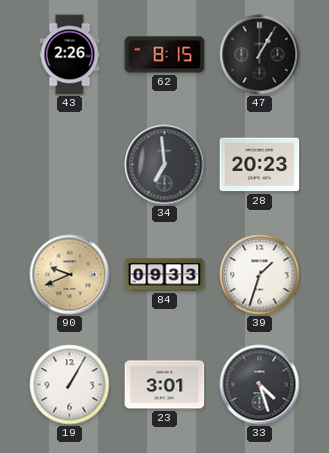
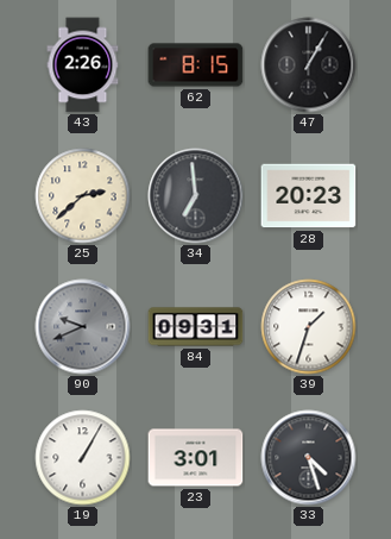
25: none -> 2:38 (83, 196)
90 dial: champagne -> grey (83, 327)
84: 09:33 -> 09:31 (196, 327)
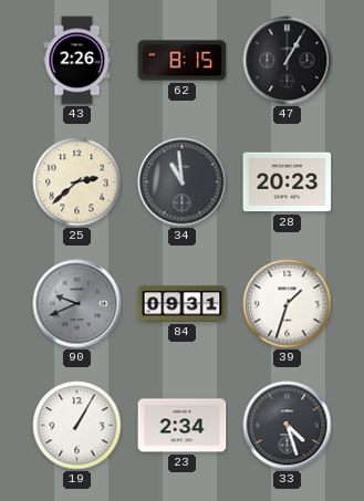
34: 6:59 -> 10:59 (183, 182)
23: 3:01 -> 2:34 (183, 426)
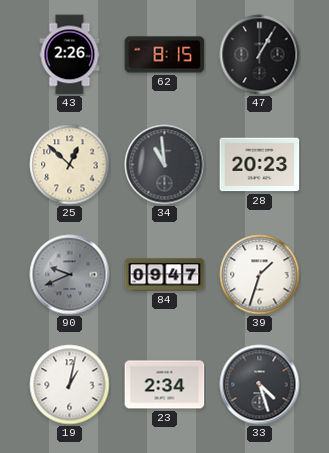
25: 2:38 -> 12:52 (70, 165)
84: 09:31 -> 09:47 (165, 275)
19: 1:05 -> 1:02 (70, 385)
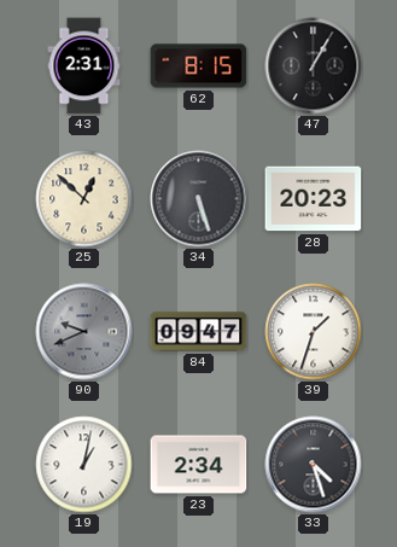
43: 2:26 -> 2:31 (84, 66)
34: 10:59 -> 5:27 (199, 199)
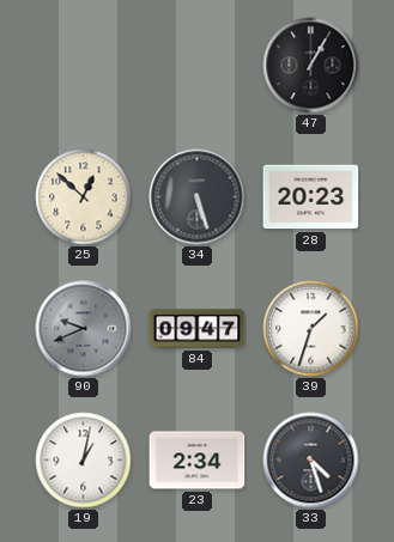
43: 2:31 -> none (84, 66)
62: 8:15 -> none (199, 66)
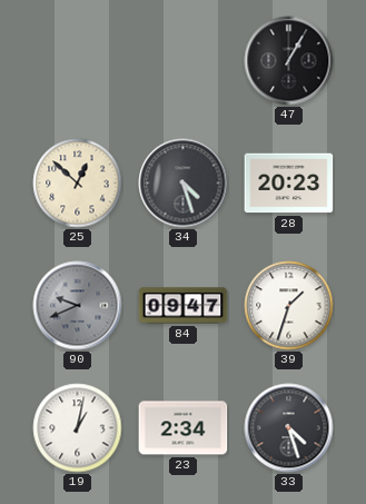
34: 5:27 -> 4:27 (184, 184)
